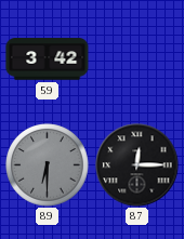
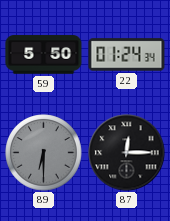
59: 3:42 -> 5:50 (44, 55)
22: none -> 01:24 (127, 55)
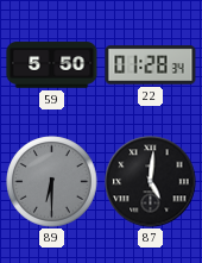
22: 01:24 -> 01:28 (151, 65)
87: 12:15 -> 5:01 (151, 182)
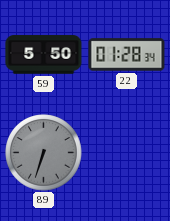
89: 6:30 -> 6:33 (44, 153)
87: 5:01 -> none (151, 182)
